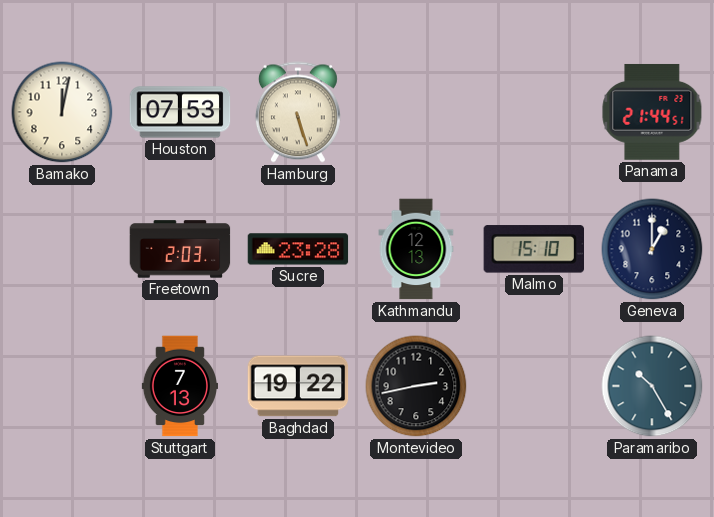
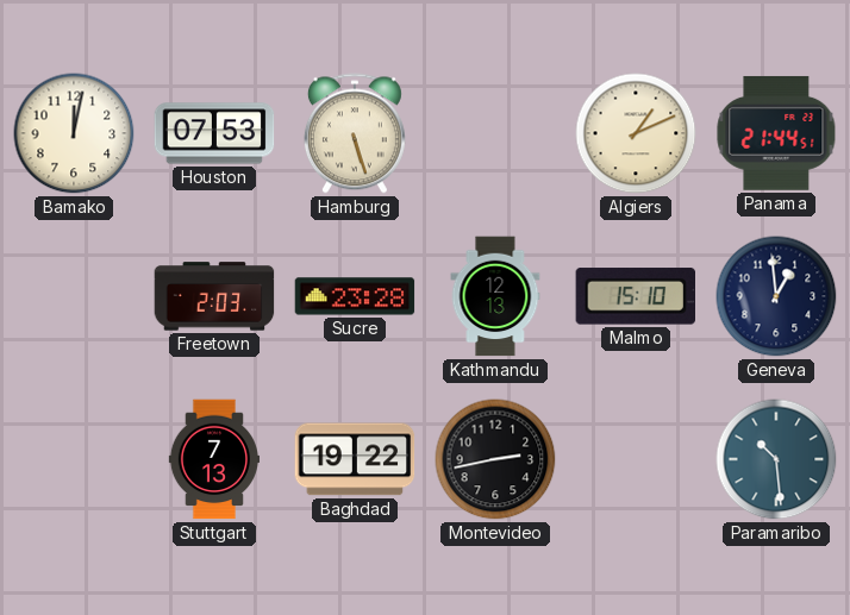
Algiers: none -> 1:11 (636, 133)
Geneva: 1:00 -> 12:59 (776, 296)
Paramaribo: 10:25 -> 10:29 (776, 459)
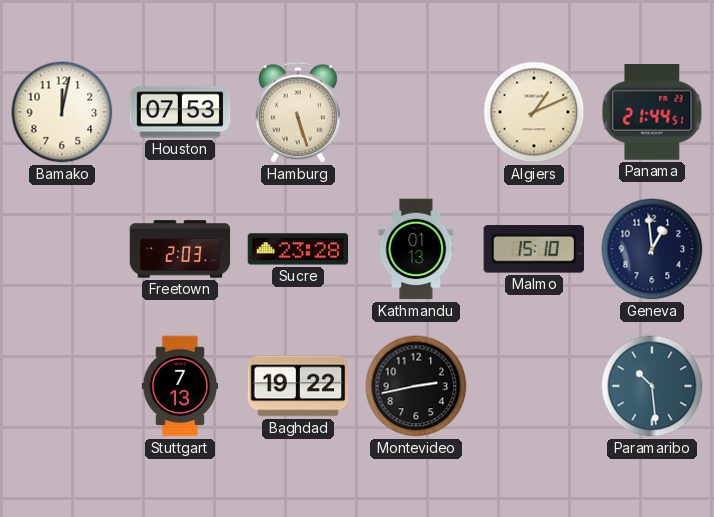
Kathmandu: 12:13 -> 01:13 (416, 249)
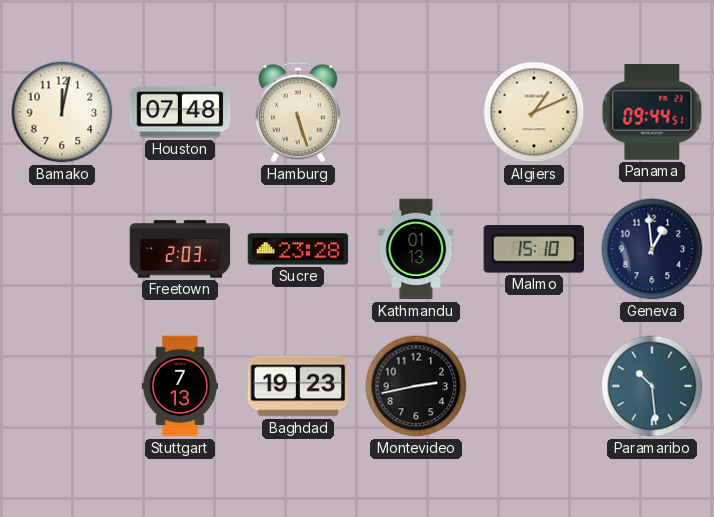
Houston: 07:53 -> 07:48 (180, 112)
Panama: 21:44 -> 09:44 (652, 112)
Baghdad: 19:22 -> 19:23 (298, 386)
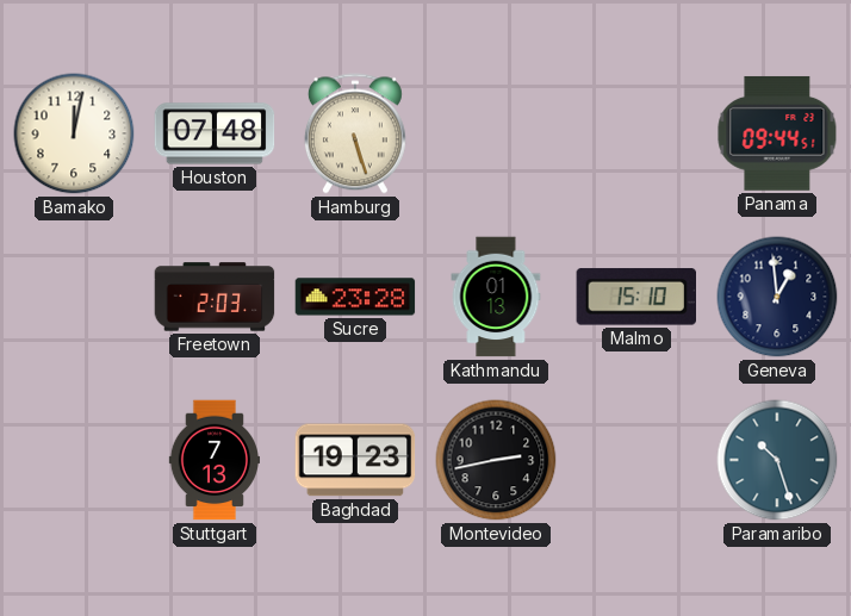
Algiers: 1:11 -> none (534, 112)
Paramaribo: 10:29 -> 10:27 (777, 460)
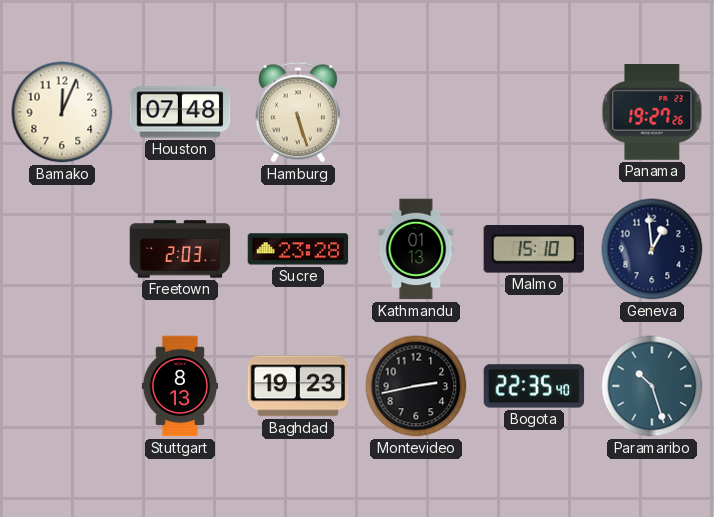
Bamako: 12:02 -> 12:04 (62, 112)
Panama: 09:44 -> 19:27 (652, 112)
Stuttgart: 7:13 -> 8:13 (179, 386)
Bogota: none -> 22:35 (534, 386)
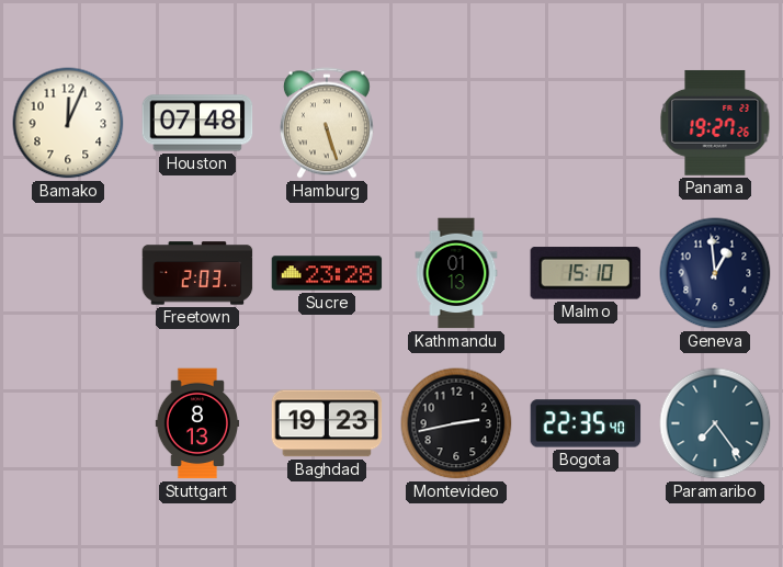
Paramaribo: 10:27 -> 7:24 (715, 423)
